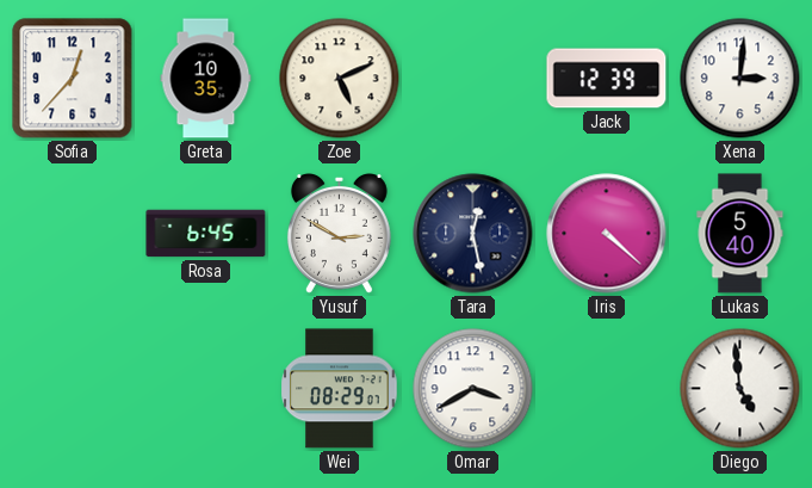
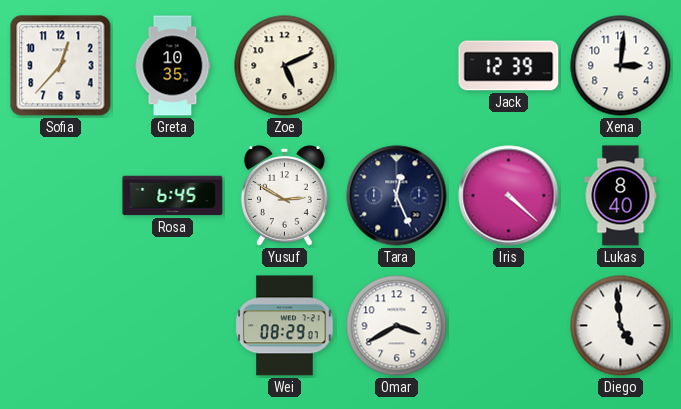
Tara: 12:28 -> 12:26 (397, 196)
Lukas: 5:40 -> 8:40 (621, 196)
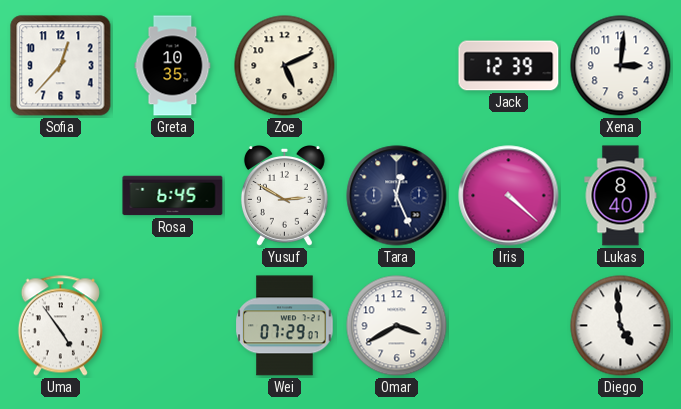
Uma: none -> 4:54 (60, 326)
Wei: 08:29 -> 07:29 (285, 326)
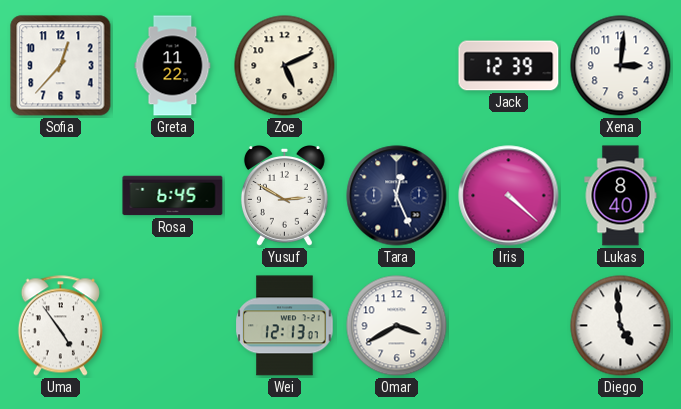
Greta: 10:35 -> 11:22 (173, 66)
Wei: 07:29 -> 12:13 (285, 326)
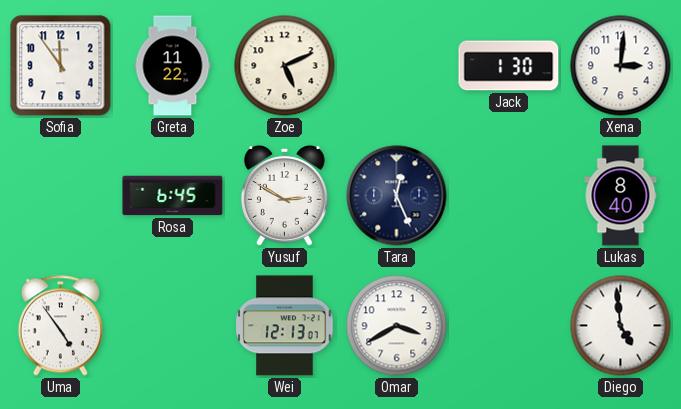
Sofia: 12:37 -> 11:54 (61, 66)
Jack: 12:39 -> 1:30 (509, 66)
Iris: 4:22 -> none (509, 196)
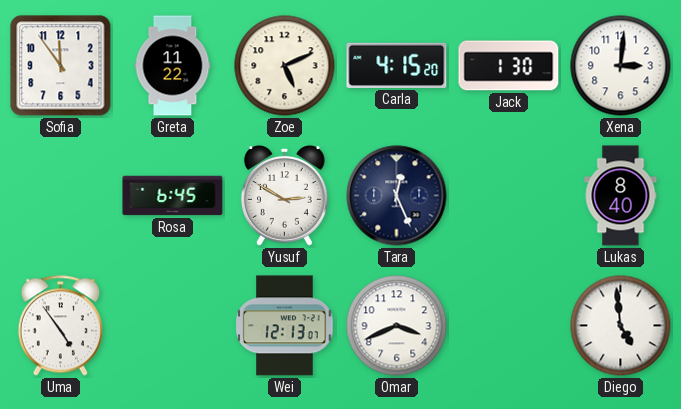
Carla: none -> 4:15 (397, 65)
Omar: 3:40 -> 3:41 (397, 326)
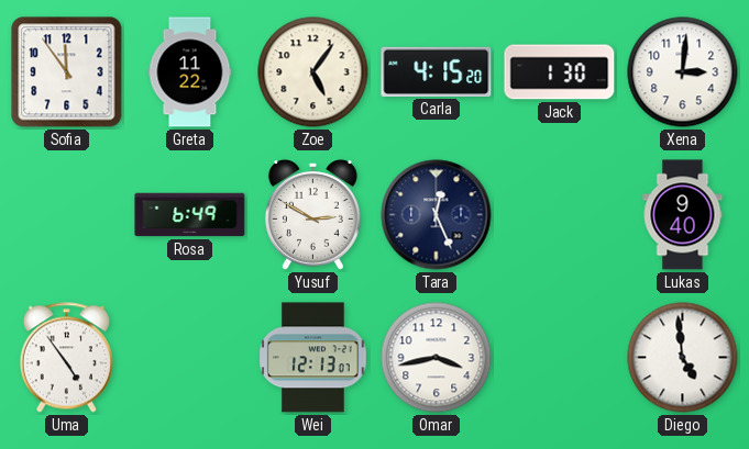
Zoe: 5:11 -> 5:06 (313, 72)
Rosa: 6:45 -> 6:49 (190, 215)
Lukas: 8:40 -> 9:40 (683, 215)
Omar: 3:41 -> 3:43 (437, 358)
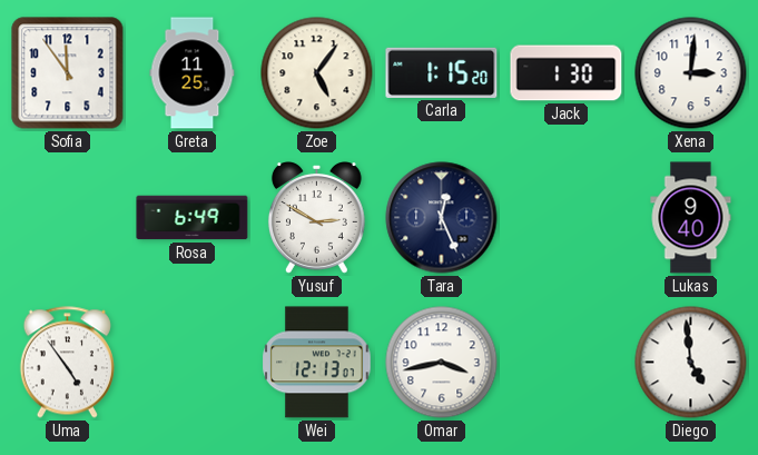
Greta: 11:22 -> 11:25 (193, 73)
Carla: 4:15 -> 1:15 (442, 72)
